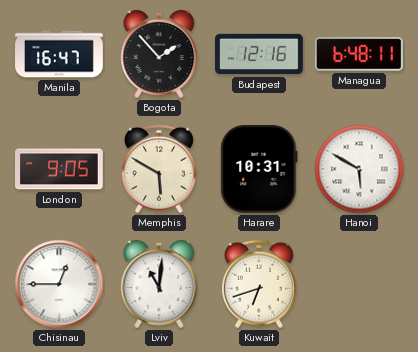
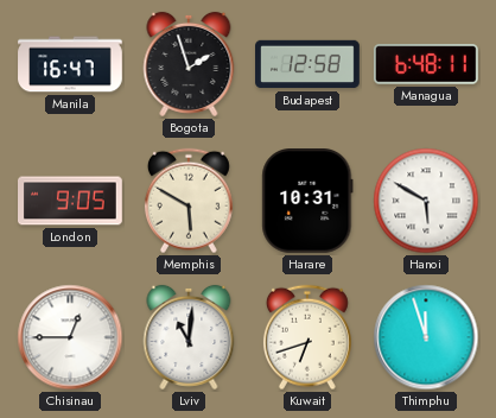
Bogota: 1:53 -> 1:57 (189, 64)
Budapest: 12:16 -> 12:58 (307, 64)
Thimphu: none -> 11:57 (426, 337)
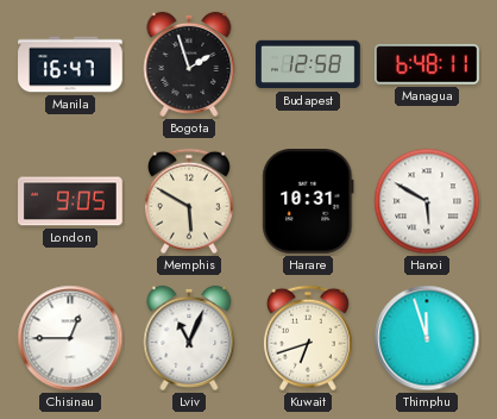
Lviv: 11:01 -> 11:04 (189, 338)
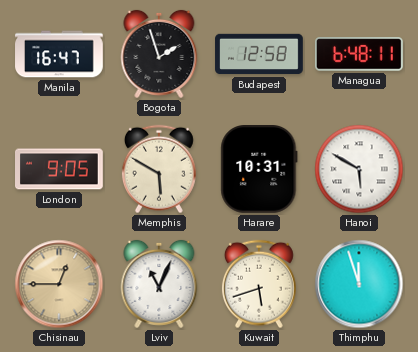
Chisinau dial: white -> champagne (59, 284)
Kuwait: 6:42 -> 5:42 (259, 284)
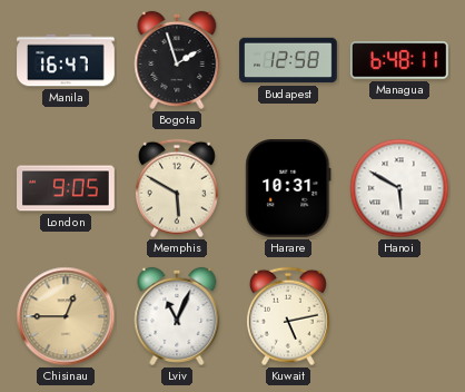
Kuwait: 5:42 -> 5:13 (288, 316)
Thimphu: 11:57 -> none (359, 284)
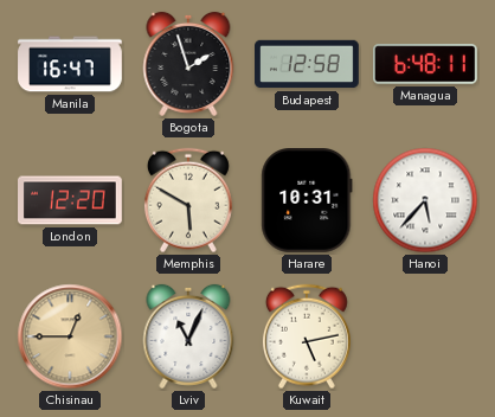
London: 9:05 -> 12:20 (71, 200)
Hanoi: 5:50 -> 5:37 (425, 200)
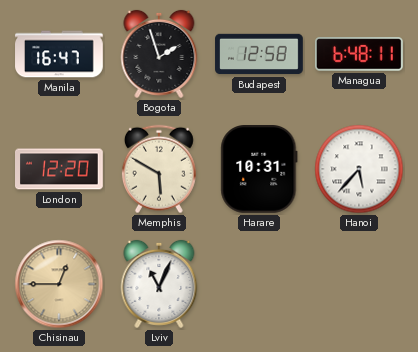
Kuwait: 5:13 -> none (307, 336)
